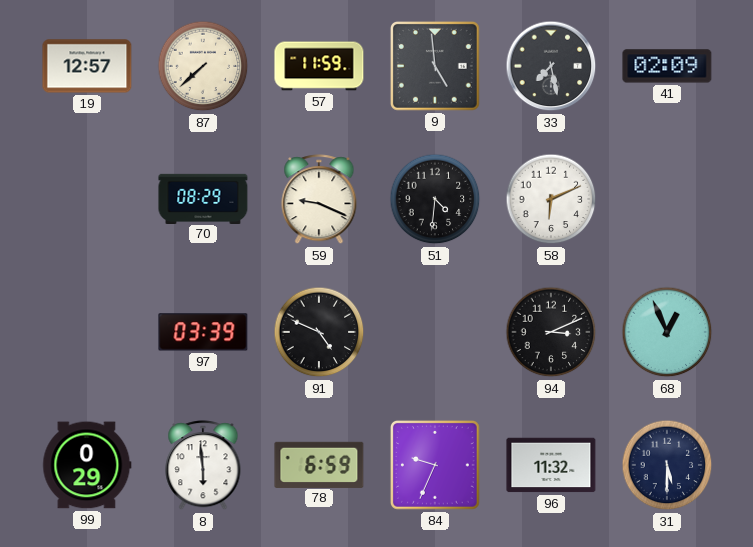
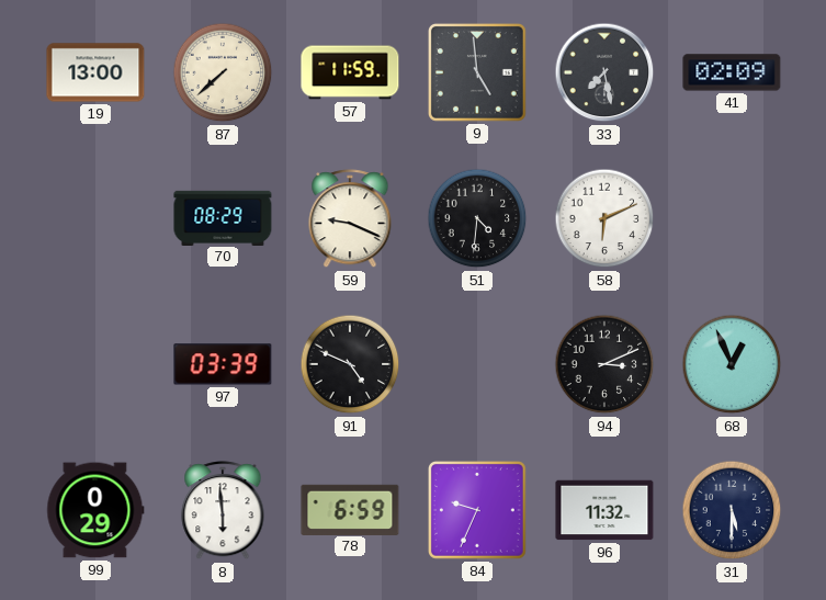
19: 12:57 -> 13:00 (95, 72)
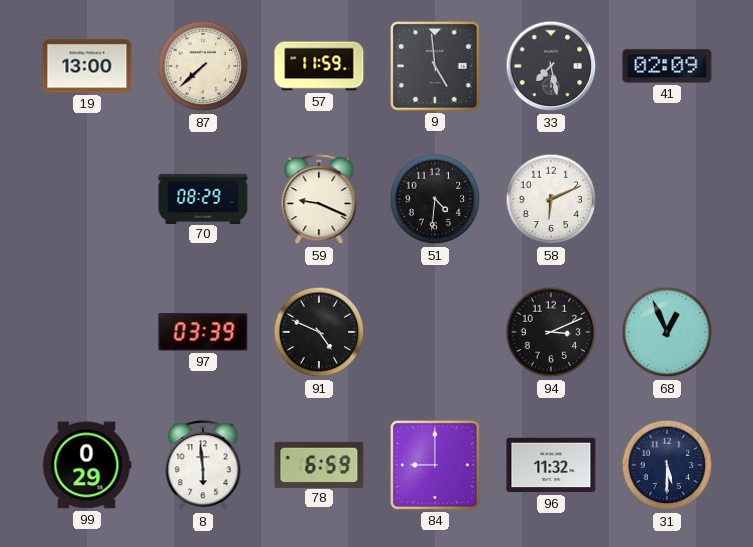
84: 9:34 -> 9:00 (435, 465)
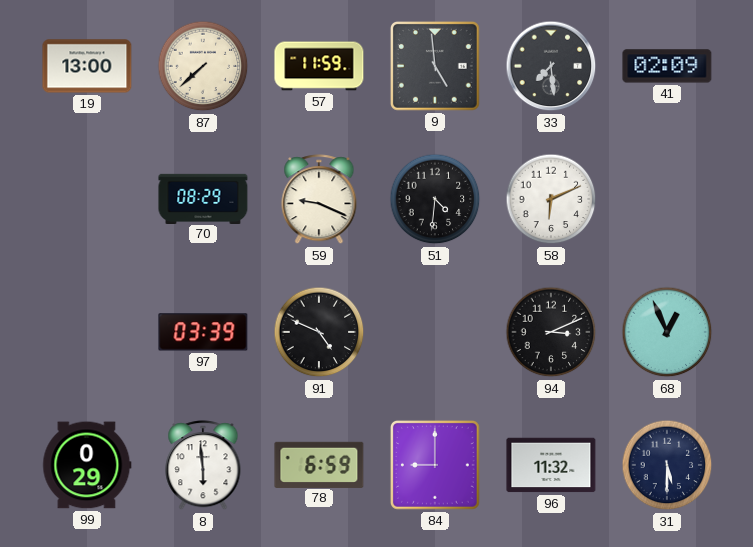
33: 7:28 -> 7:29 (551, 66)
